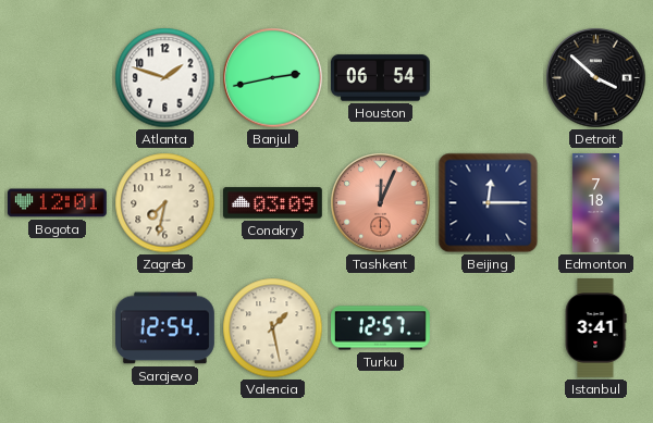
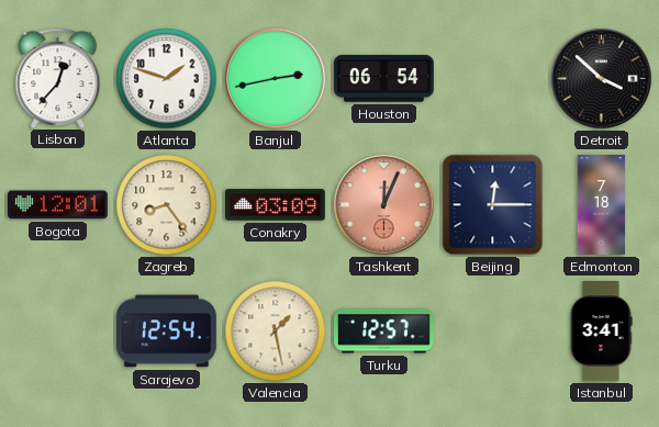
Lisbon: none -> 12:37 (58, 78)
Zagreb: 7:32 -> 8:24 (167, 205)
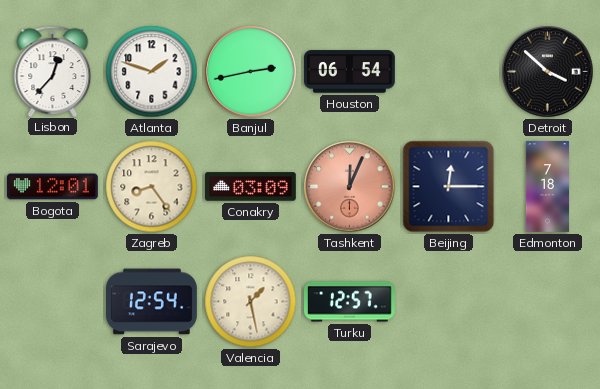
Istanbul: 3:41 -> none (601, 332)
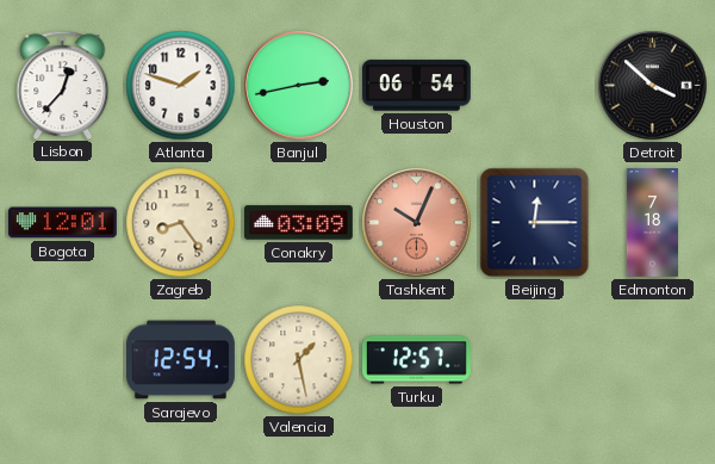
Tashkent: 12:04 -> 10:04 (417, 223)
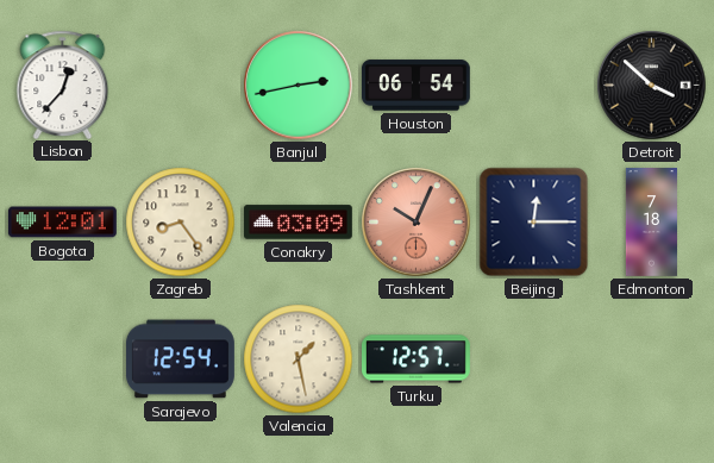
Atlanta: 1:48 -> none (181, 86)
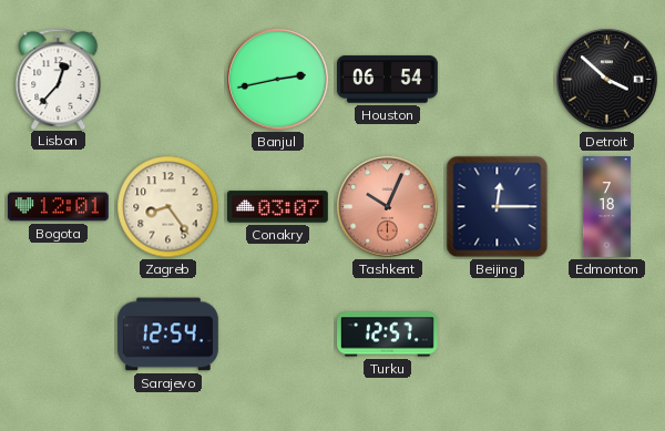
Conakry: 03:09 -> 03:07 (278, 207)
Valencia: 1:28 -> none (299, 359)
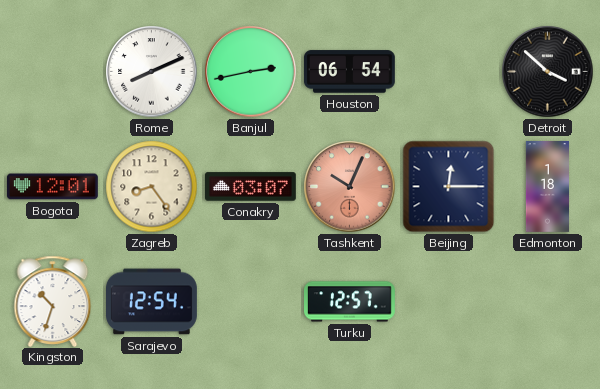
Lisbon: 12:37 -> none (59, 79)
Rome: none -> 8:11 (152, 72)
Edmonton: 7:18 -> 1:18 (547, 187)
Kingston: none -> 10:33 (53, 301)
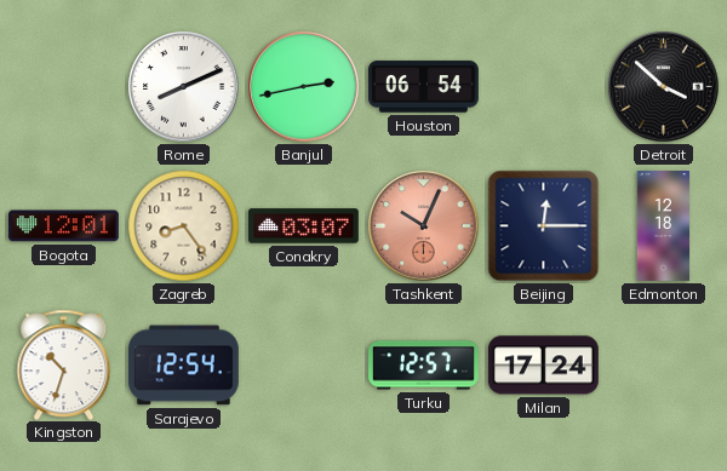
Edmonton: 1:18 -> 12:18 (663, 226)
Milan: none -> 17:24 (543, 366)
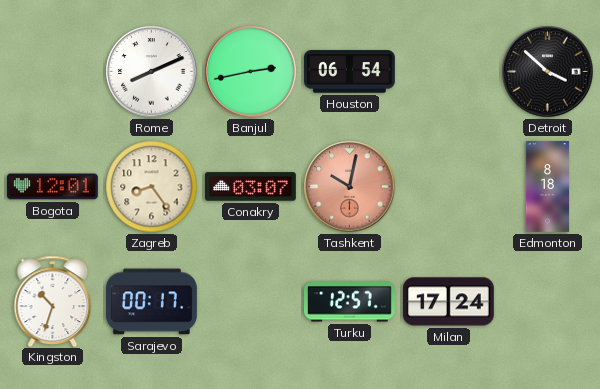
Tashkent: 10:04 -> 10:02 (350, 187)
Beijing: 12:15 -> none (544, 226)
Edmonton: 12:18 -> 8:18 (547, 187)
Sarajevo: 12:54 -> 00:17 (152, 302)
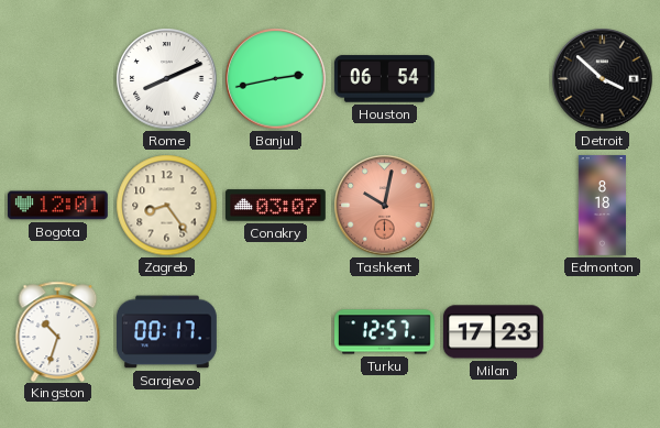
Milan: 17:24 -> 17:23 (493, 332)
